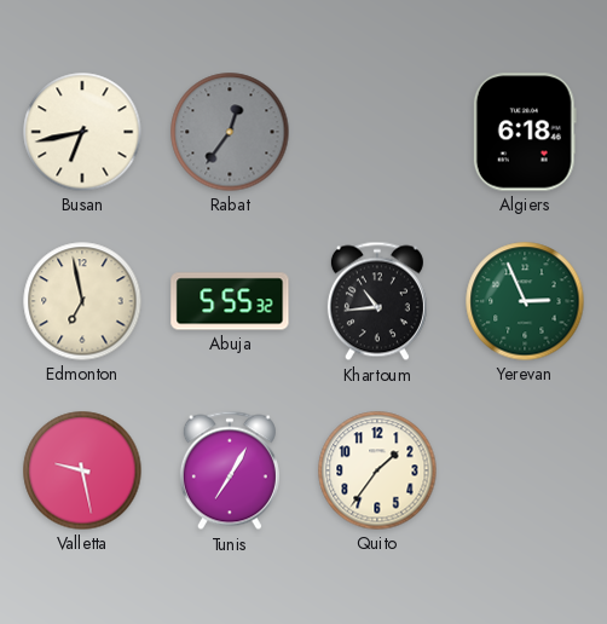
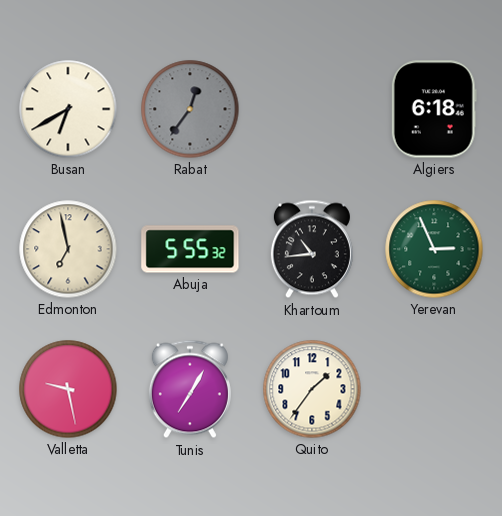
Busan: 6:43 -> 6:40 (68, 109)
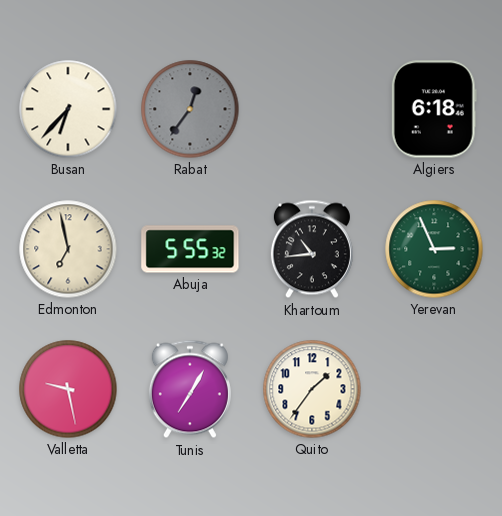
Busan: 6:40 -> 6:37 (68, 109)
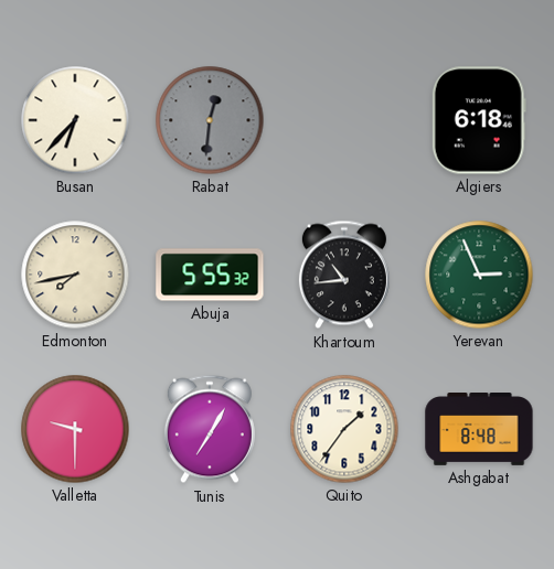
Rabat: 12:36 -> 12:31 (210, 120)
Edmonton: 6:58 -> 7:43 (75, 275)
Valletta: 9:28 -> 9:30 (75, 429)
Ashgabat: none -> 8:48 (479, 430)
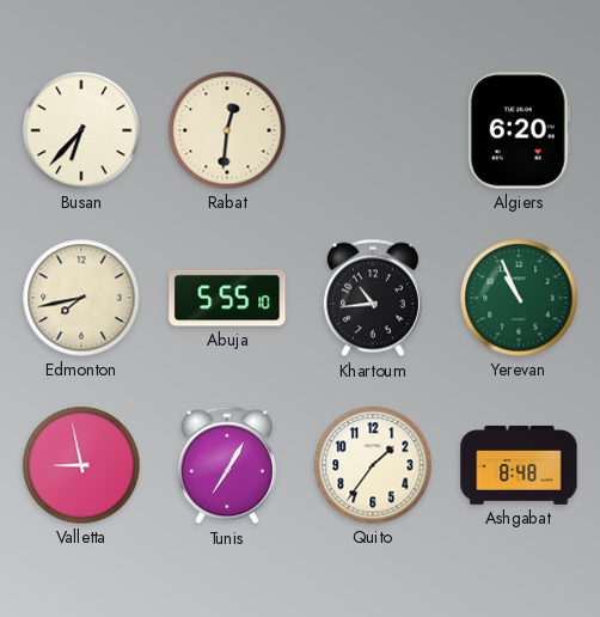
Rabat dial: grey -> cream (227, 130)
Algiers: 6:18 -> 6:20 (519, 130)
Abuja: 5:55:32 -> 5:55:10 (227, 298)
Yerevan: 2:56 -> 10:56 (519, 298)
Valletta: 9:30 -> 8:58 (81, 465)
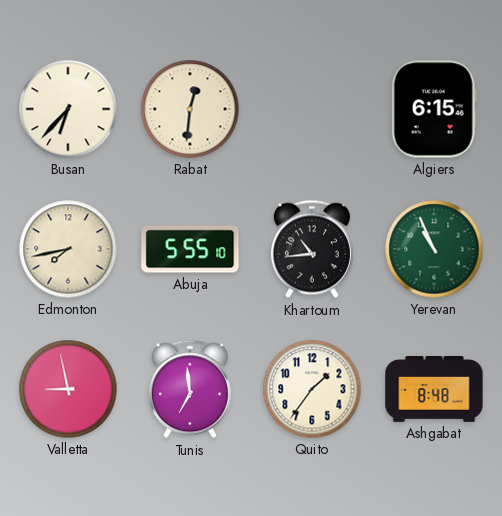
Algiers: 6:20 -> 6:15 (434, 109)
Tunis: 7:05 -> 6:59 (190, 389)
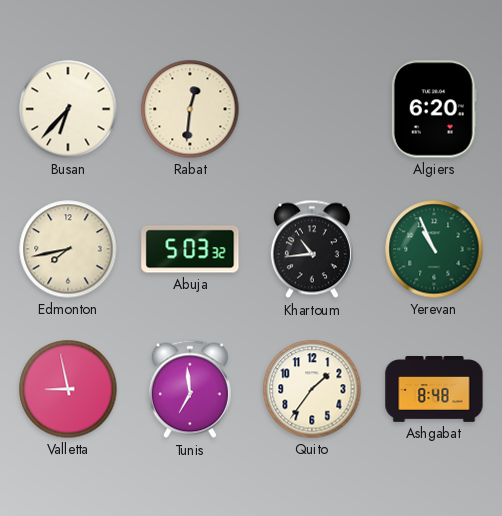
Algiers: 6:15 -> 6:20 (434, 109)
Abuja: 5:55 -> 5:03 (190, 249)
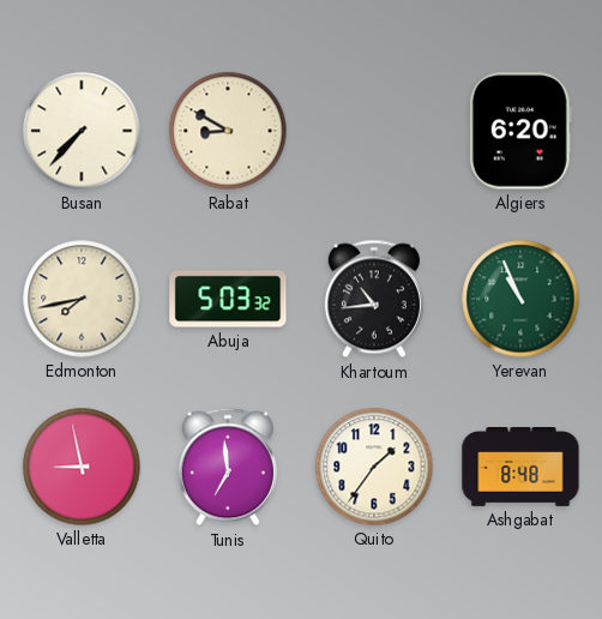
Busan: 6:37 -> 7:37 (82, 131)
Rabat: 12:31 -> 8:50 (228, 131)
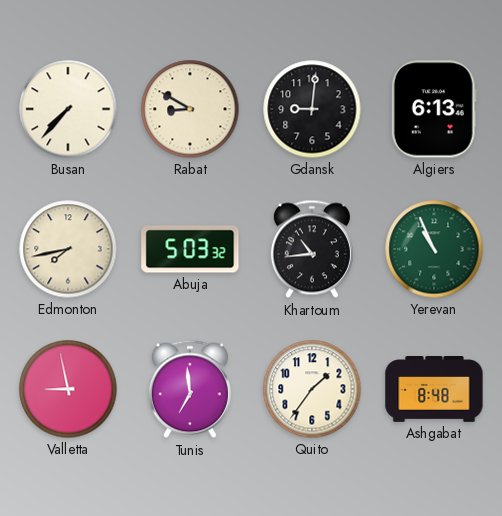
Gdansk: none -> 9:01 (312, 109)
Algiers: 6:20 -> 6:13 (434, 109)
